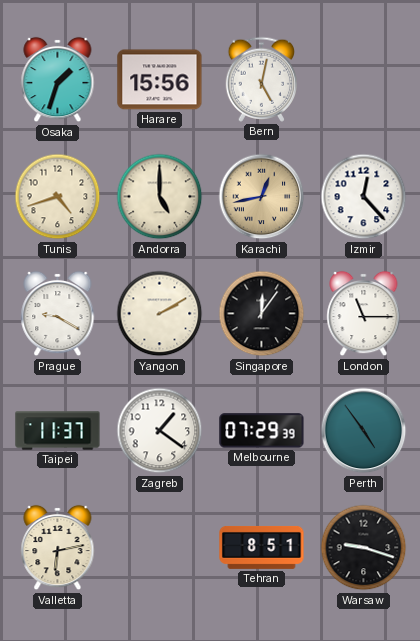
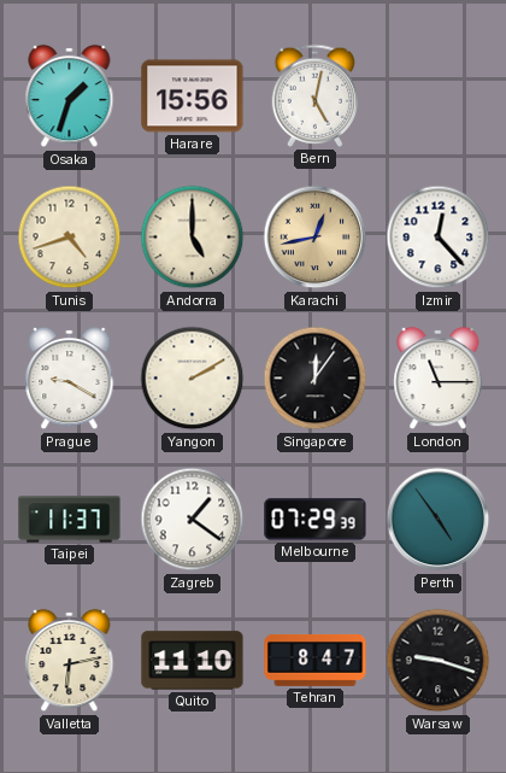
Quito: none -> 11:10 (193, 661)
Tehran: 8:51 -> 8:47 (316, 660)
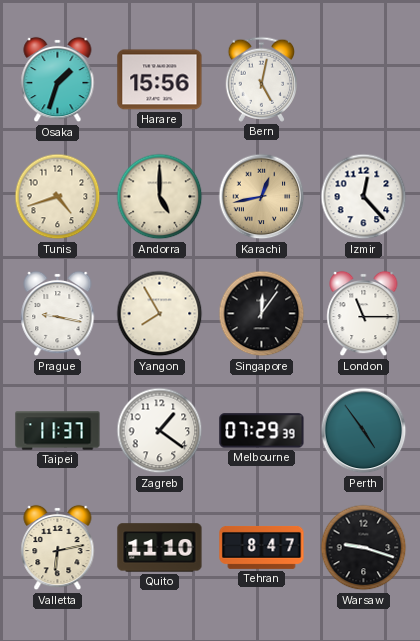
Prague: 9:20 -> 9:17 (58, 314)
Yangon: 2:10 -> 7:55 (160, 314)
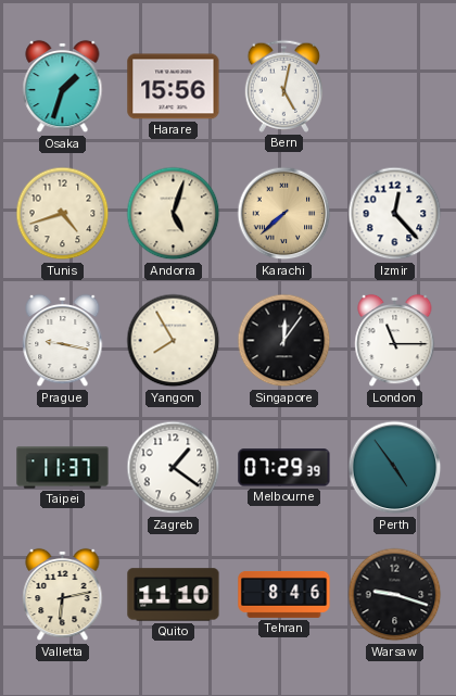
Andorra: 5:00 -> 5:03 (174, 214)
Karachi: 12:43 -> 7:38 (284, 214)
Tehran: 8:47 -> 8:46 (284, 594)
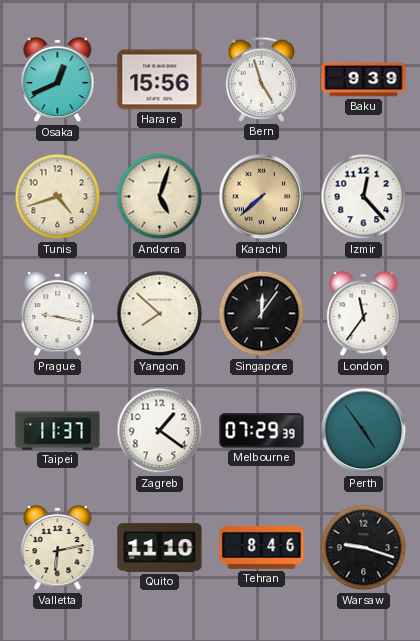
Osaka: 1:33 -> 12:41 (58, 80)
Bern: 5:02 -> 4:57 (261, 79)
Baku: none -> 9:39 (364, 80)
Yangon: 7:55 -> 7:52 (160, 314)
London: 11:15 -> 11:36 (364, 314)
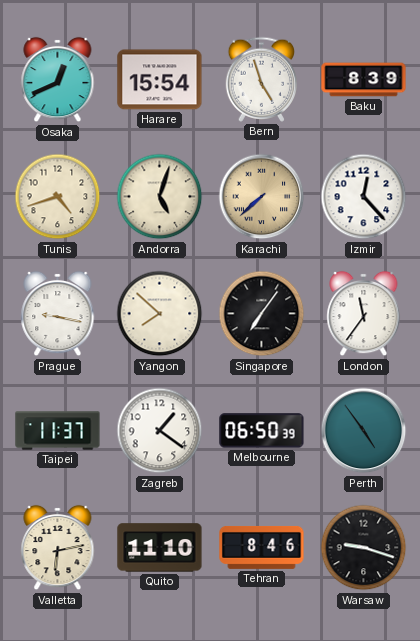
Harare: 15:56 -> 15:54 (160, 80)
Baku: 9:39 -> 8:39 (364, 80)
Singapore: 12:06 -> 7:06 (262, 314)
Melbourne: 07:29 -> 06:50 (262, 431)
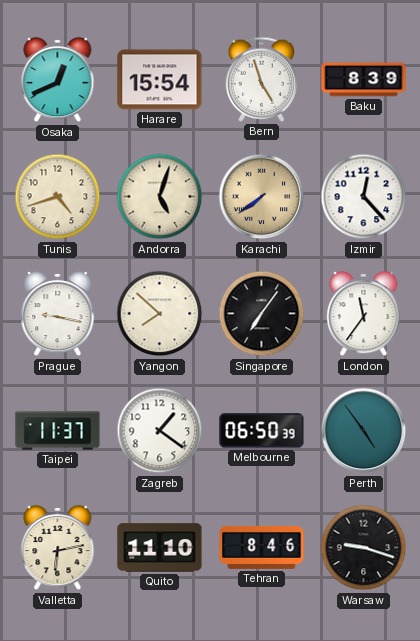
Karachi: 7:38 -> 7:39 (262, 197)
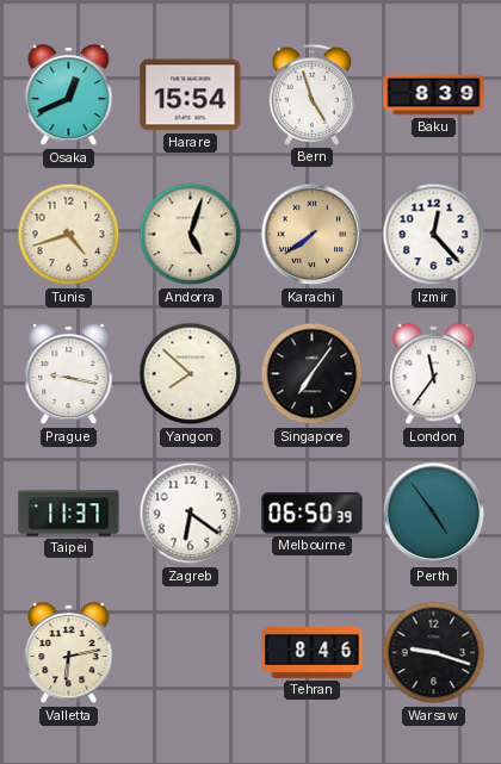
Zagreb: 1:21 -> 6:21 (191, 514)
Quito: 11:10 -> none (160, 548)
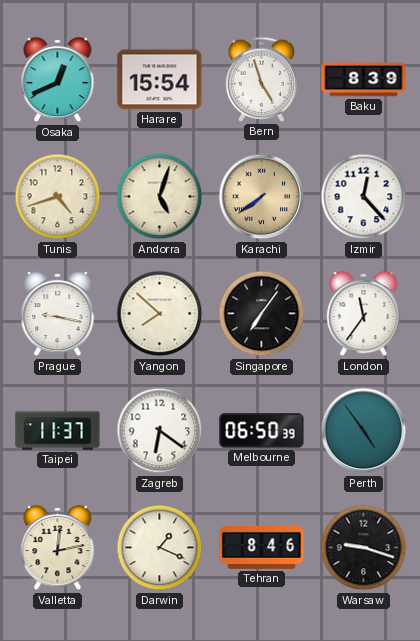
Valletta: 6:13 -> 12:13 (58, 548)
Darwin: none -> 1:19 (160, 548)
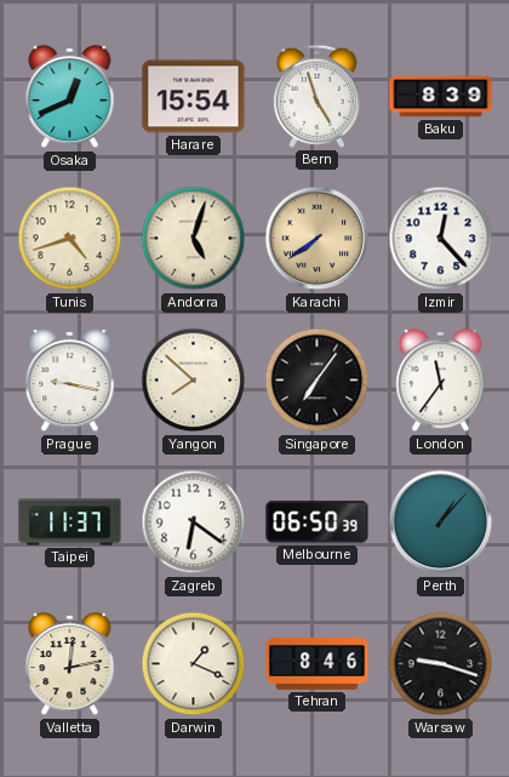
Perth: 4:54 -> 1:07 (441, 522)
